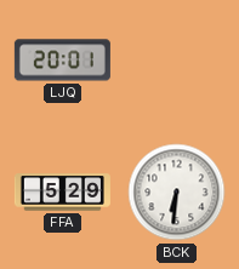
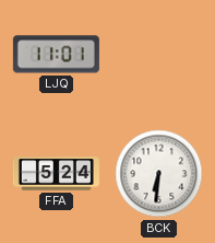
LJQ: 20:01 -> 11:01 (56, 55)
FFA: 5:29 -> 5:24 (56, 174)
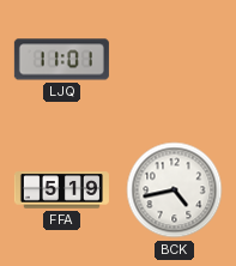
FFA: 5:24 -> 5:19 (61, 191)
BCK: 6:31 -> 4:43 (175, 191)
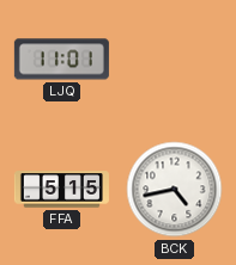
FFA: 5:19 -> 5:15 (61, 190)
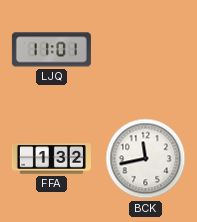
FFA: 5:15 -> 1:32 (51, 159)
BCK: 4:43 -> 11:43 (146, 159)
